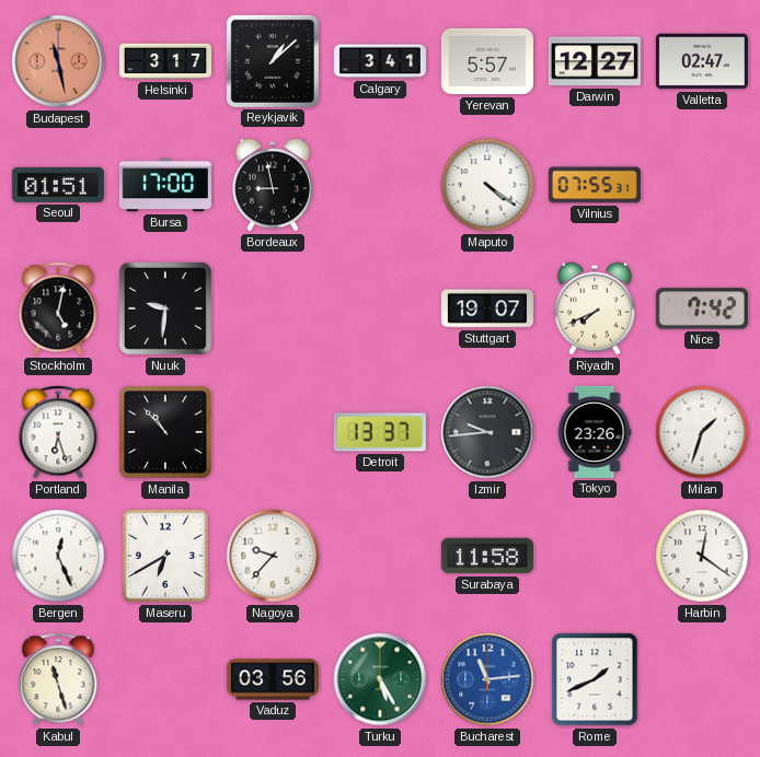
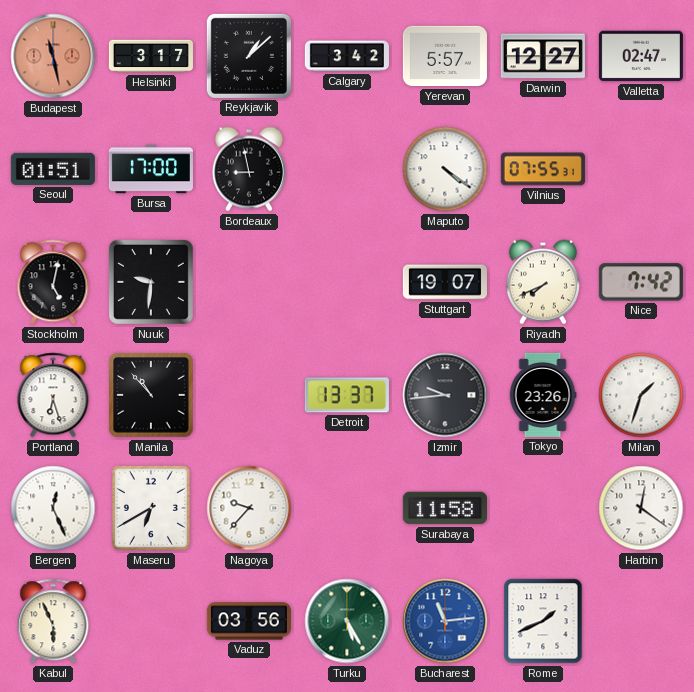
Calgary: 3:41 -> 3:42 (347, 56)
Kabul: 11:27 -> 5:56 (53, 621)
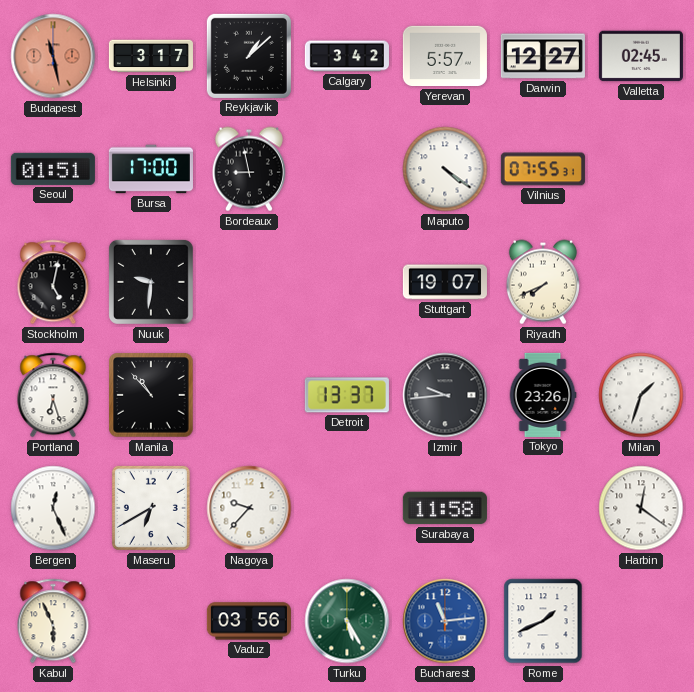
Valletta: 02:47 -> 02:45 (641, 56)
Nice: 7:42 -> none (641, 282)
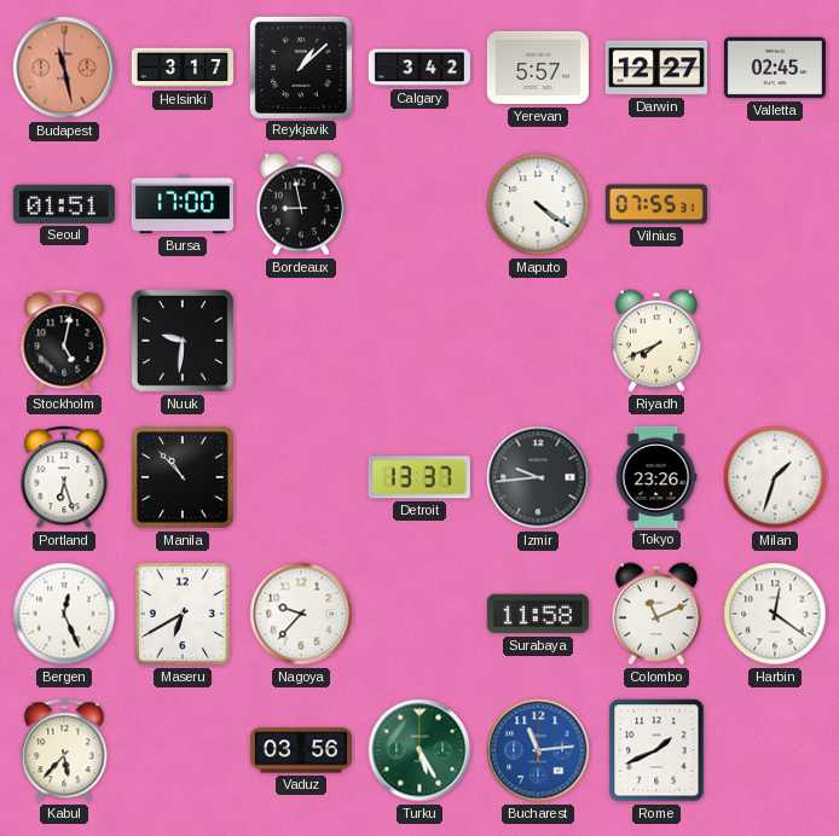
Stuttgart: 19:07 -> none (445, 282)
Colombo: none -> 11:11 (656, 614)
Kabul: 5:56 -> 5:37 (64, 750)
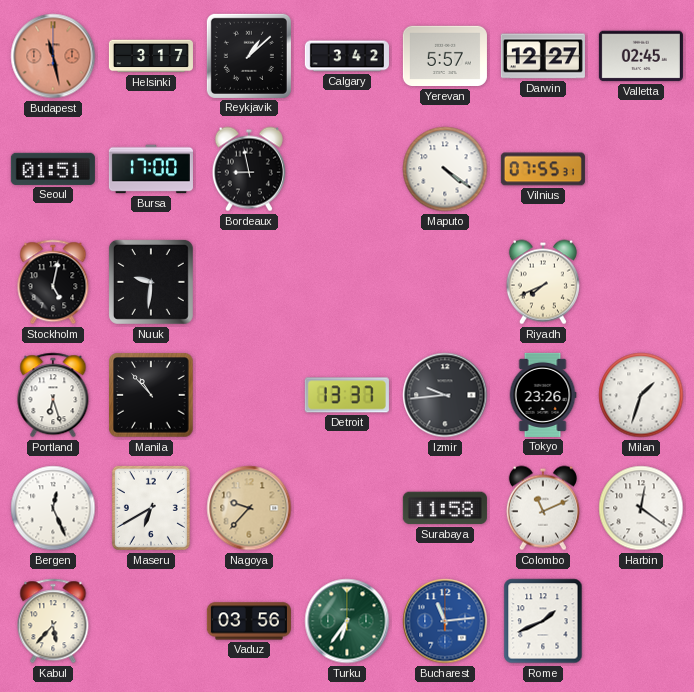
Nagoya dial: white -> champagne (249, 508)
Turku: 5:25 -> 6:36 (347, 621)
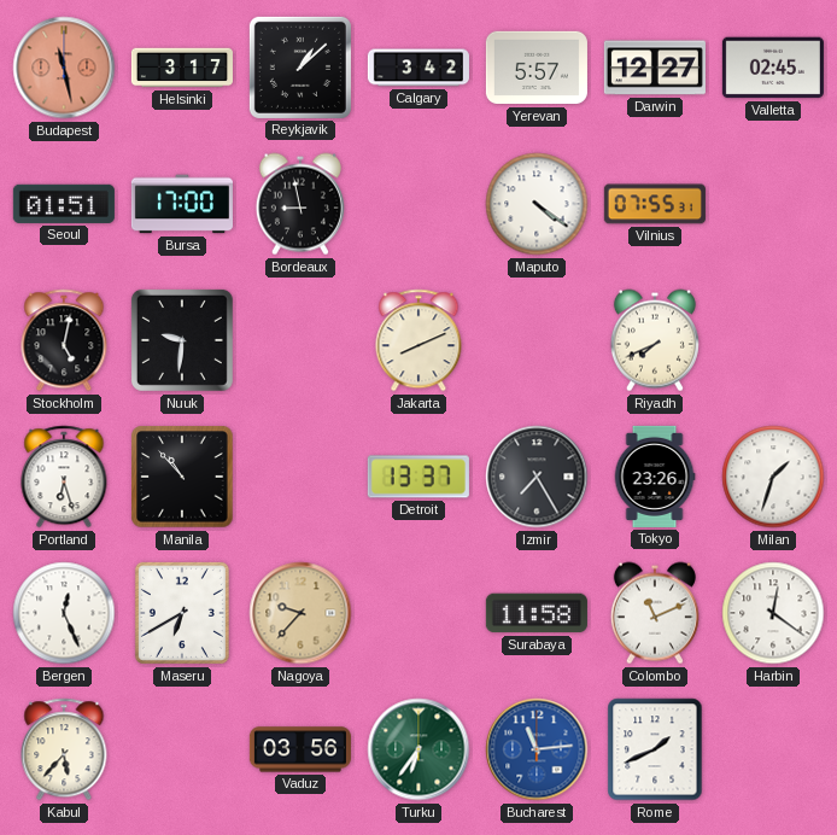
Jakarta: none -> 8:11 (418, 340)
Izmir: 9:44 -> 7:25 (537, 477)
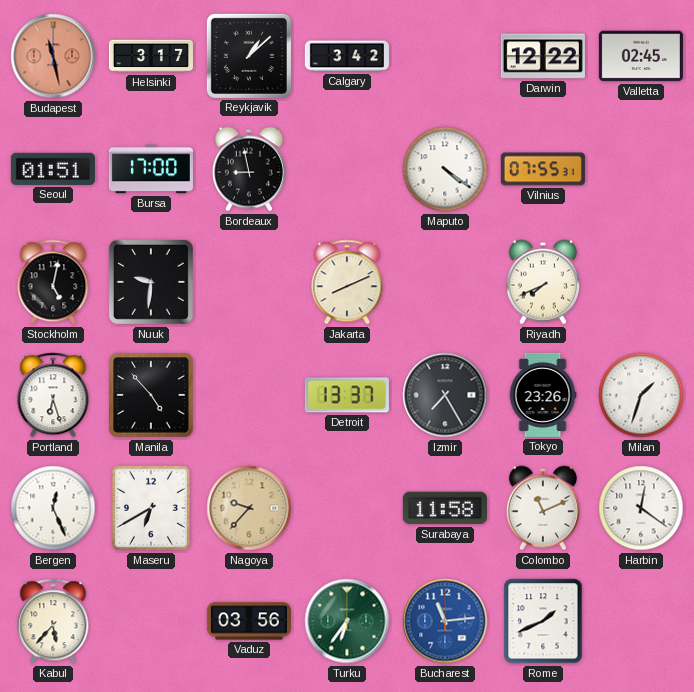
Yerevan: 5:57 -> none (537, 68)
Darwin: 12:27 -> 12:22 (543, 56)
Manila: 10:53 -> 4:53 (151, 395)
